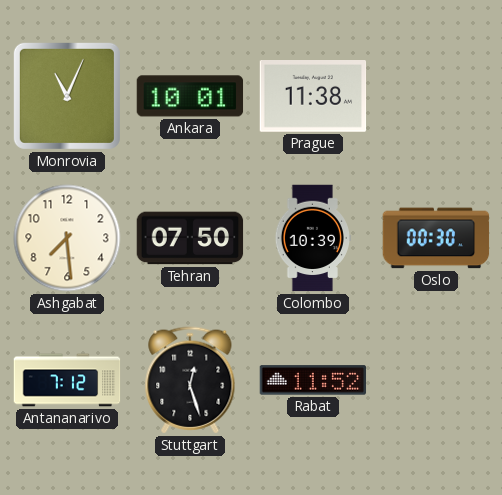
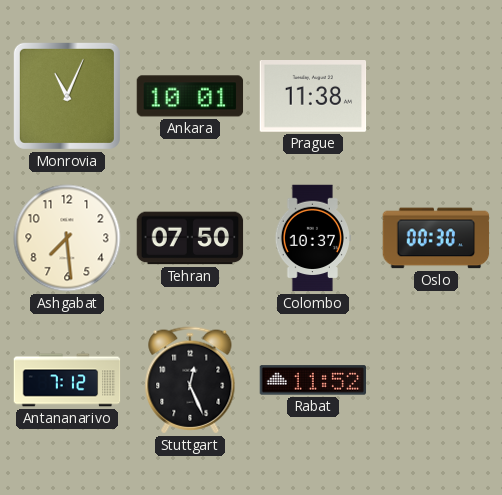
Colombo: 10:39 -> 10:37 (313, 238)
Stuttgart: 12:27 -> 12:26 (190, 380)
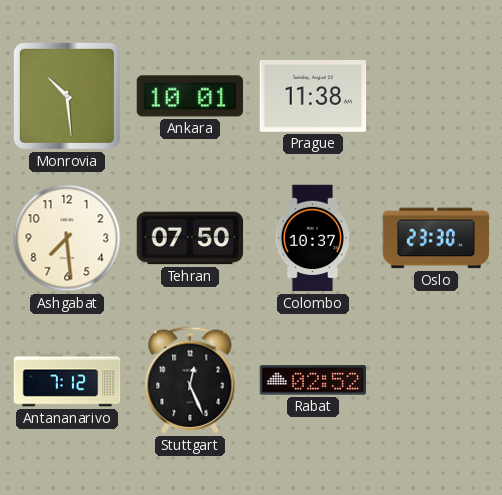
Monrovia: 11:04 -> 10:29 (67, 96)
Oslo: 00:30 -> 23:30 (436, 238)
Rabat: 11:52 -> 02:52 (313, 380)
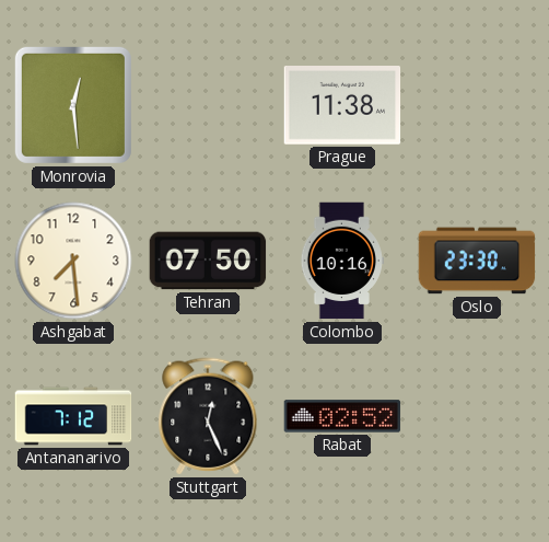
Monrovia: 10:29 -> 12:29 (73, 105)
Ankara: 10:01 -> none (190, 96)
Colombo: 10:37 -> 10:16 (342, 261)
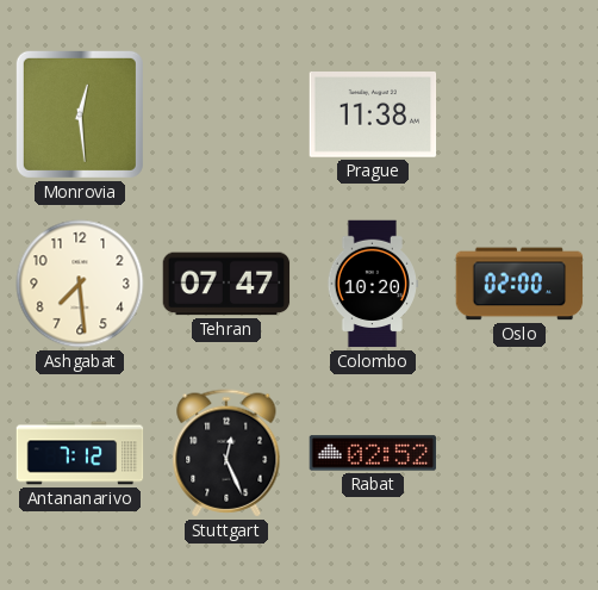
Tehran: 07:50 -> 07:47 (226, 284)
Colombo: 10:16 -> 10:20 (373, 284)
Oslo: 23:30 -> 02:00 (519, 284)
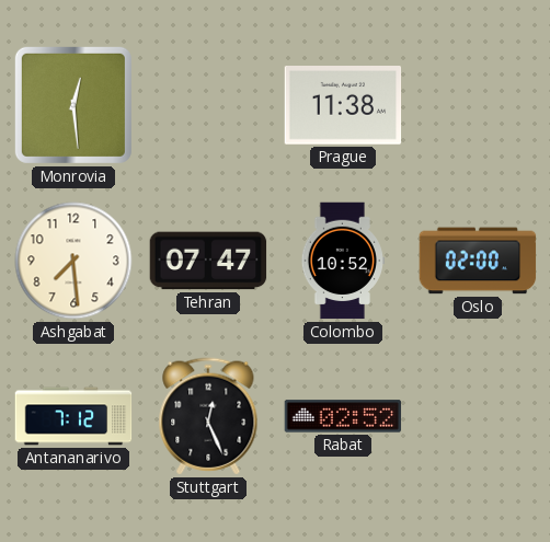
Colombo: 10:20 -> 10:52 (343, 261)
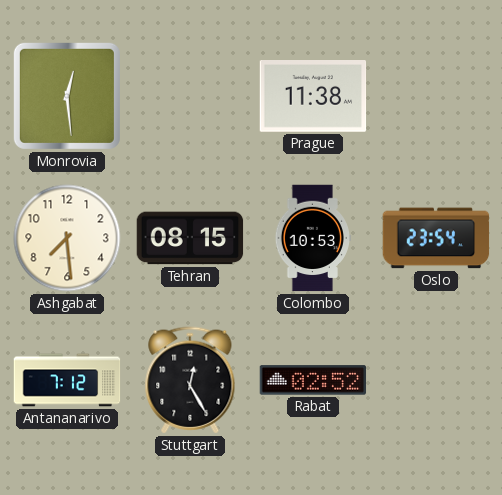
Tehran: 07:47 -> 08:15 (190, 238)
Colombo: 10:52 -> 10:53 (313, 238)
Oslo: 02:00 -> 23:54 (436, 238)
Stuttgart: 12:26 -> 12:25 (190, 380)
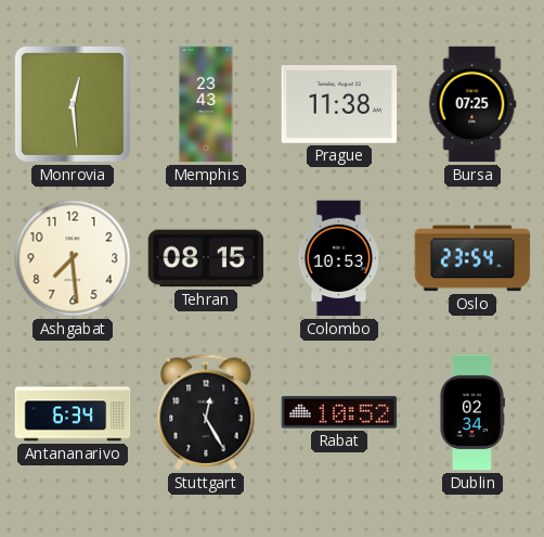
Memphis: none -> 23:43 (206, 104)
Bursa: none -> 07:25 (472, 104)
Antananarivo: 7:12 -> 6:34 (73, 412)
Rabat: 02:52 -> 10:52 (339, 412)
Dublin: none -> 02:34 (471, 412)
